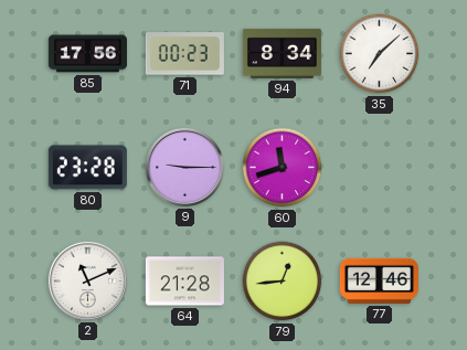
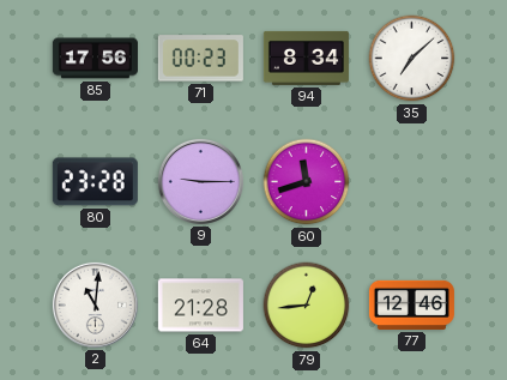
2: 11:11 -> 11:01 (95, 304)
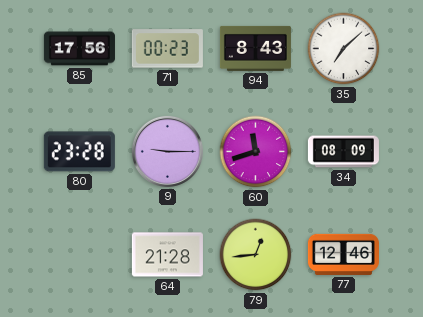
94: 8:34 -> 8:43 (255, 48)
34: none -> 08:09 (343, 152)
2: 11:01 -> none (95, 304)
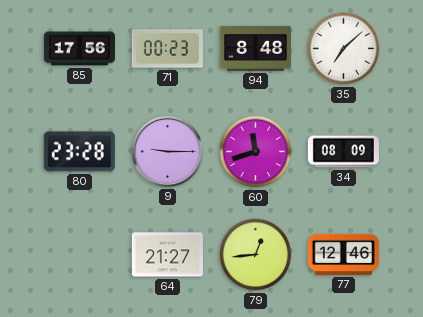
94: 8:43 -> 8:48 (255, 48)
64: 21:28 -> 21:27 (167, 255)
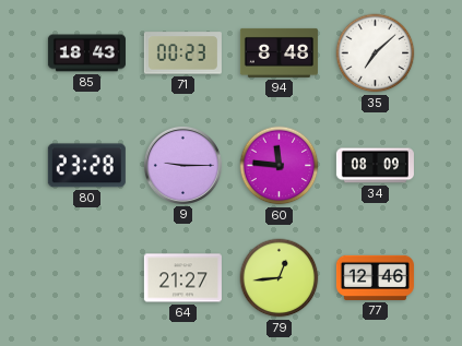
85: 17:56 -> 18:43 (86, 53)
60: 11:42 -> 11:46 (280, 166)
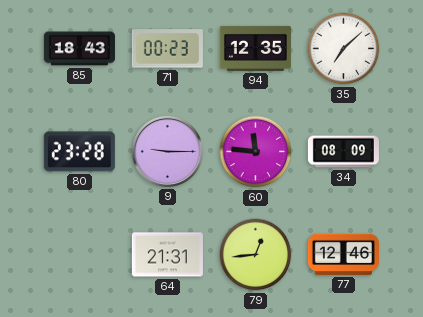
94: 8:48 -> 12:35 (255, 48)
64: 21:27 -> 21:31 (167, 255)
